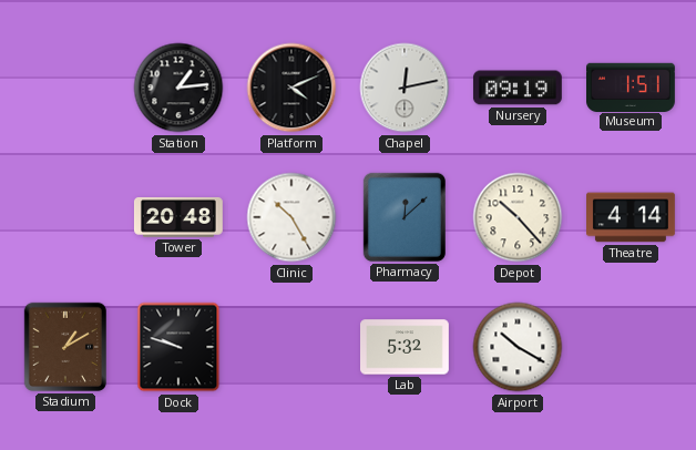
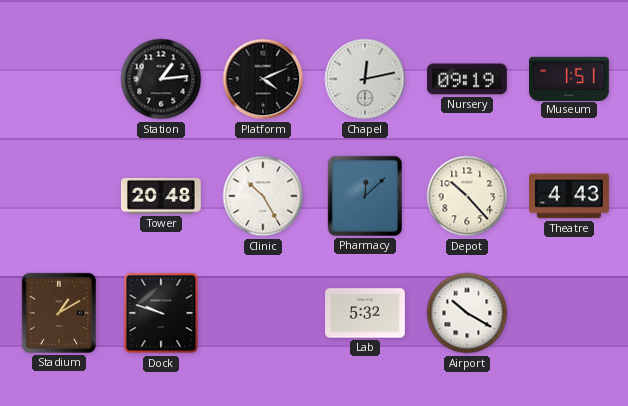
Theatre: 4:14 -> 4:43 (570, 196)
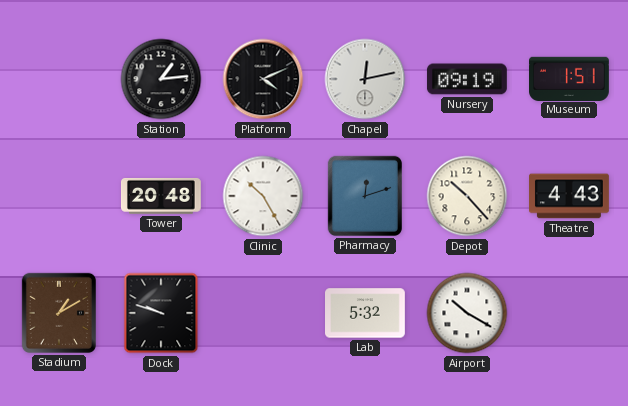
Pharmacy: 12:08 -> 12:12 (365, 196)
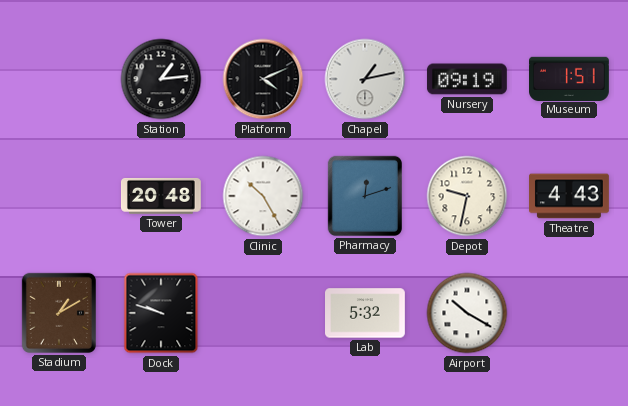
Chapel: 12:13 -> 1:13 (365, 79)
Depot: 10:23 -> 9:32 (467, 196)
